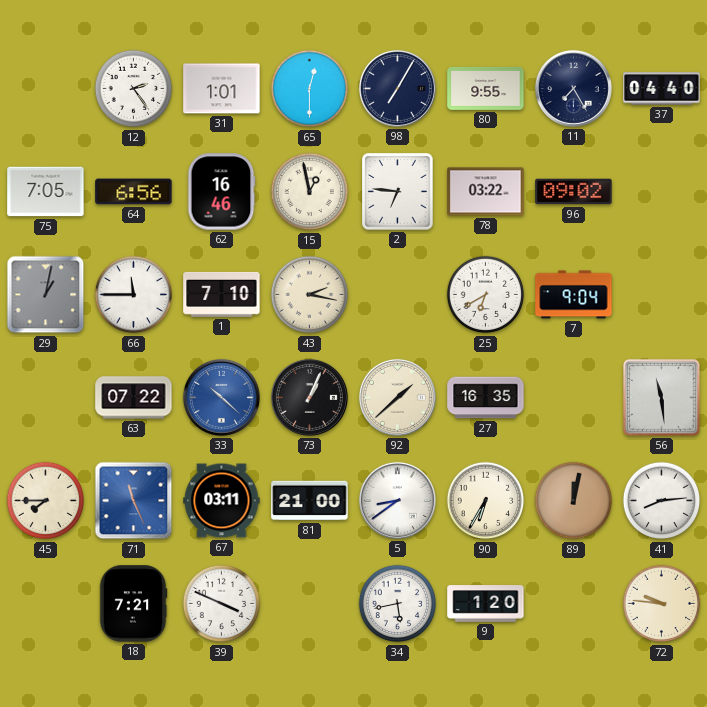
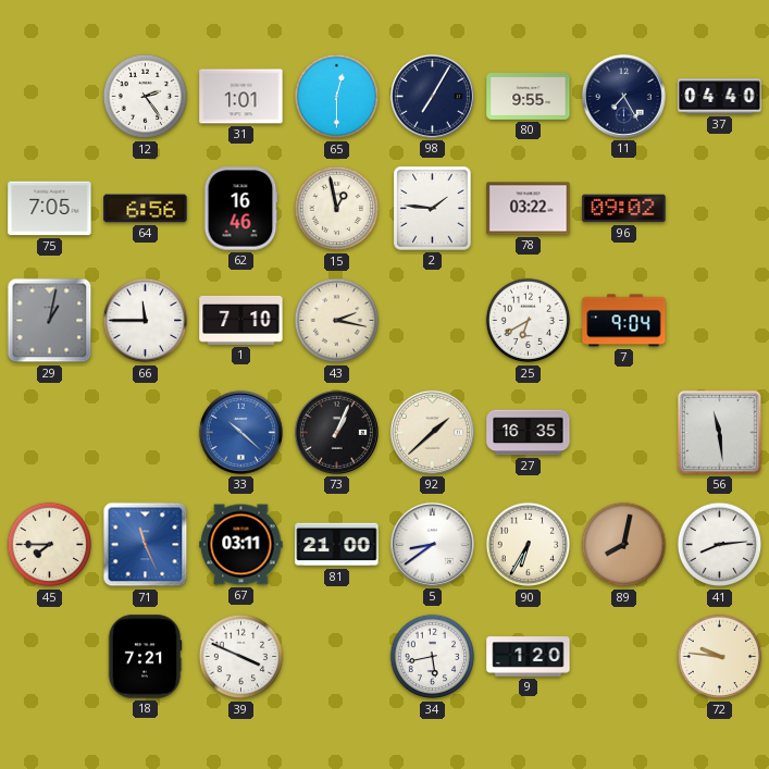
2: 6:46 -> 1:46 (433, 209)
63: 07:22 -> none (134, 398)
89: 12:02 -> 8:02 (624, 545)
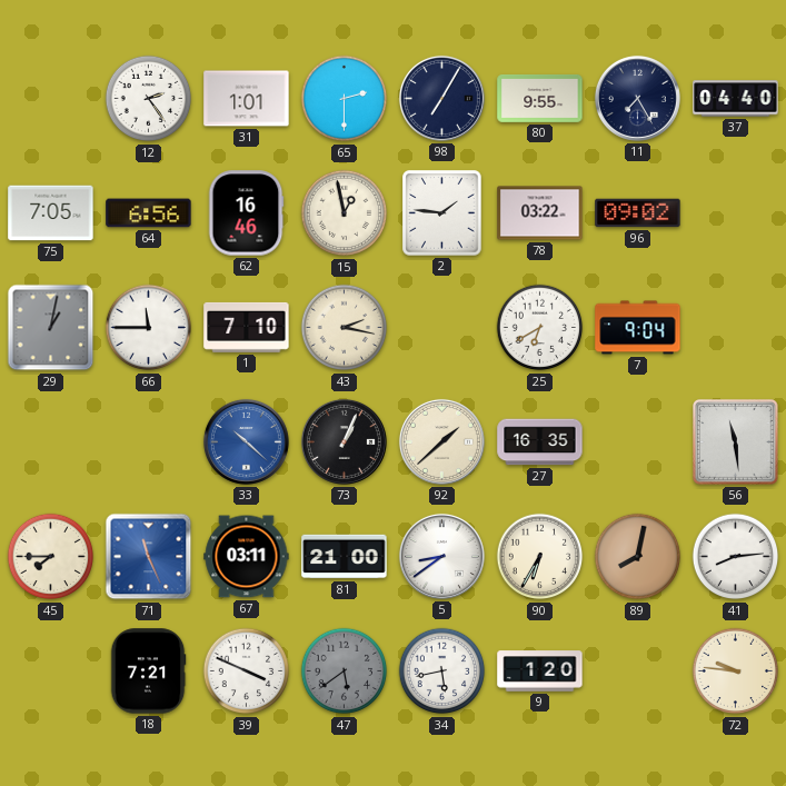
65: 12:30 -> 2:30 (345, 99)
47: none -> 5:39 (345, 671)
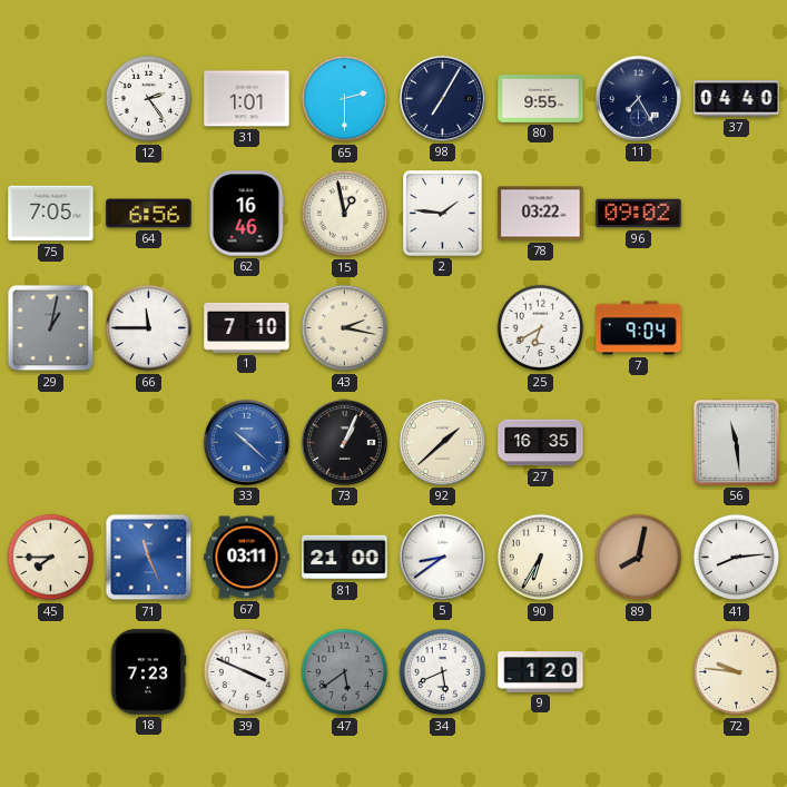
18: 7:21 -> 7:23 (148, 672)
34: 5:43 -> 5:41 (443, 672)
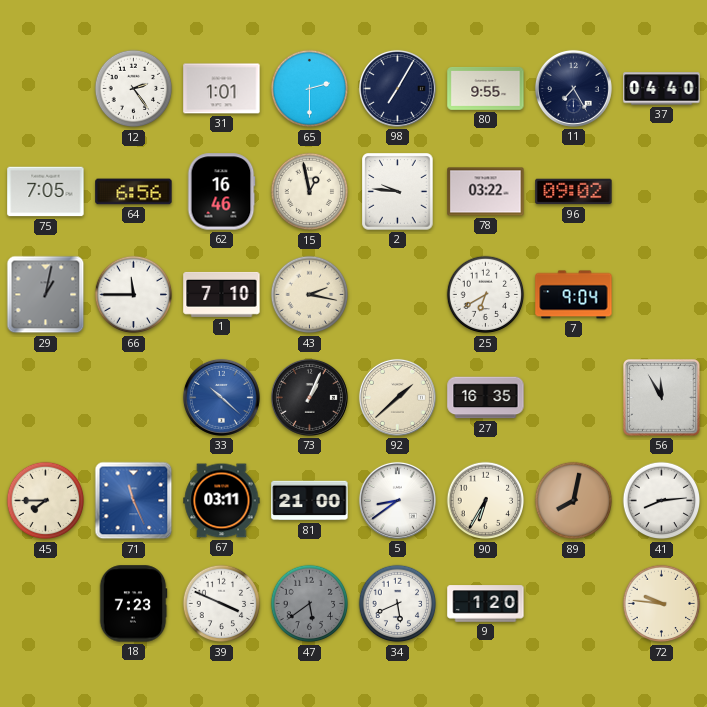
2: 1:46 -> 9:46 (398, 192)
56: 11:29 -> 11:55 (662, 398)
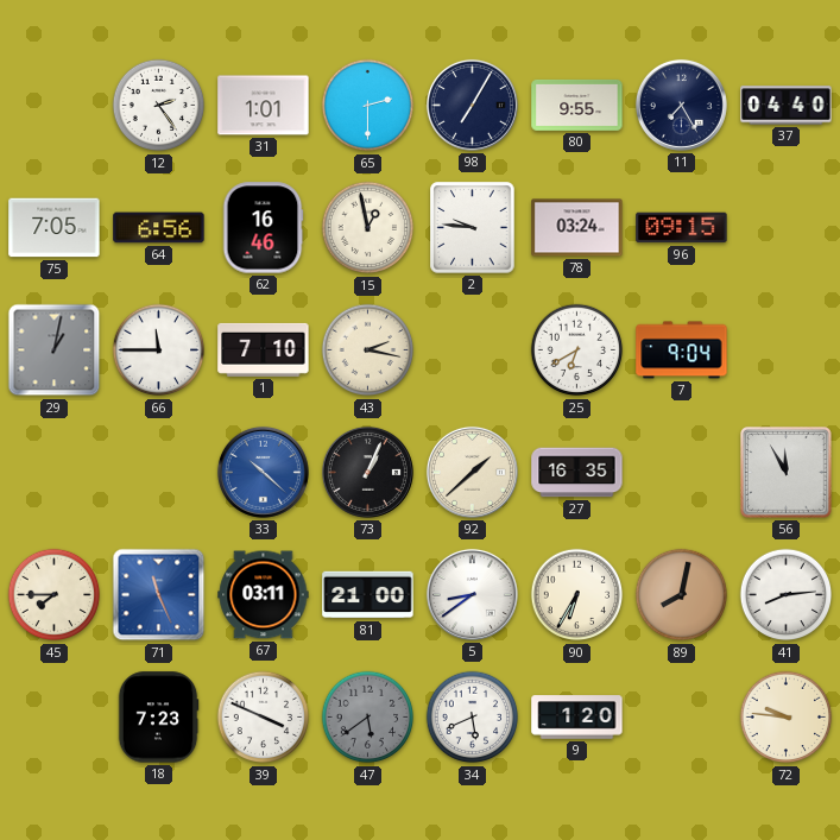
78: 03:22 -> 03:24 (577, 228)
96: 09:02 -> 09:15 (682, 228)
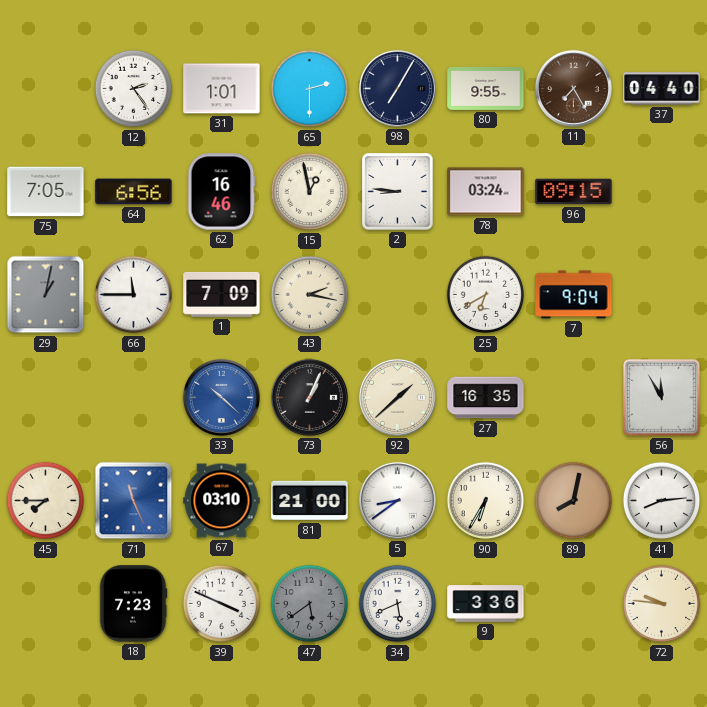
11 dial: navy -> brown (573, 88)
2: 9:46 -> 8:46 (398, 192)
1: 7:10 -> 7:09 (222, 294)
67: 03:11 -> 03:10 (222, 501)
9: 1:20 -> 3:36 (486, 604)
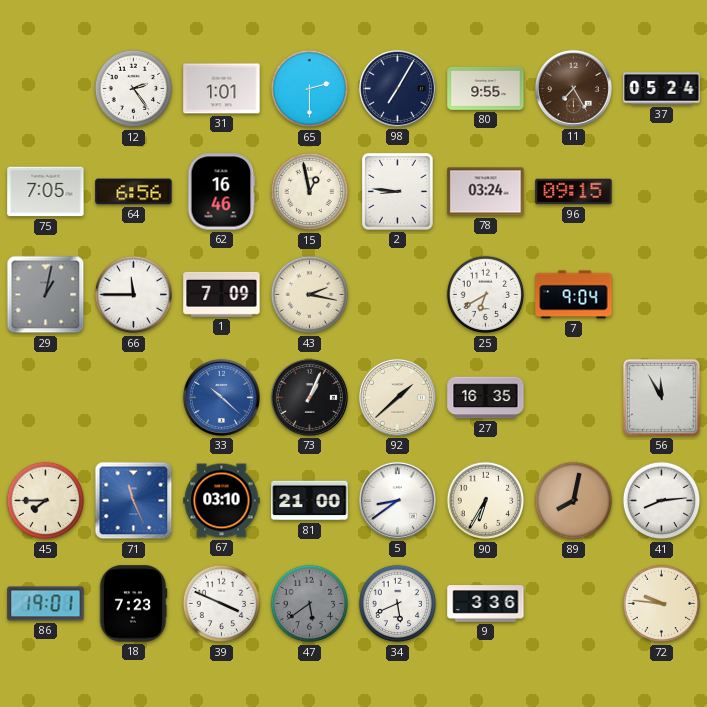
37: 04:40 -> 05:24 (662, 89)
86: none -> 19:01 (46, 604)
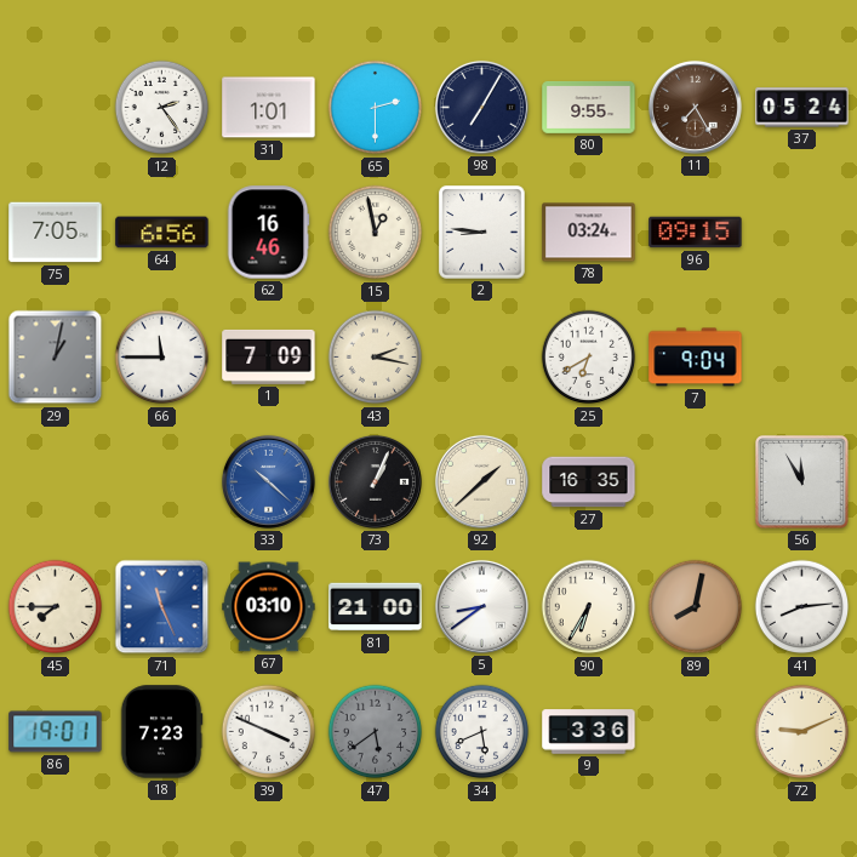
72: 9:46 -> 9:11 (802, 732)
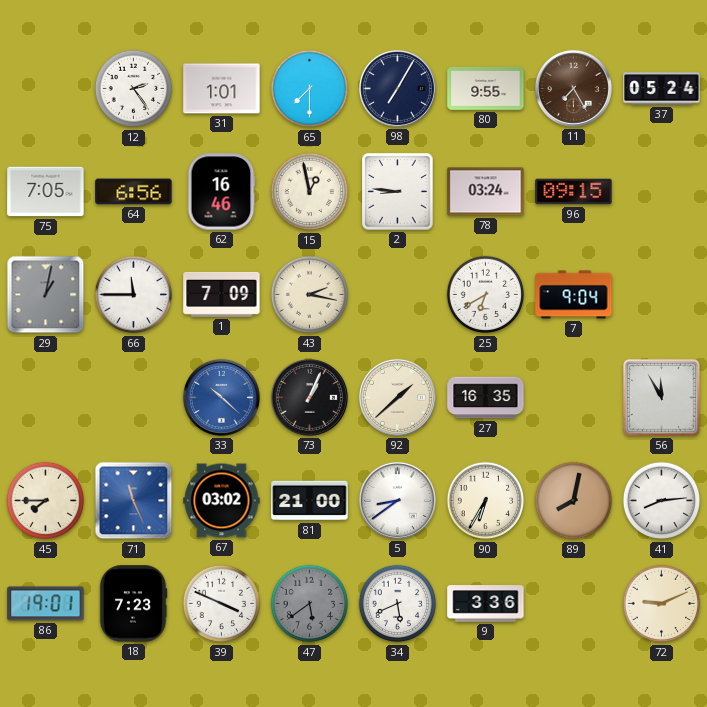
65: 2:30 -> 7:30 (310, 89)
67: 03:10 -> 03:02 (222, 501)
